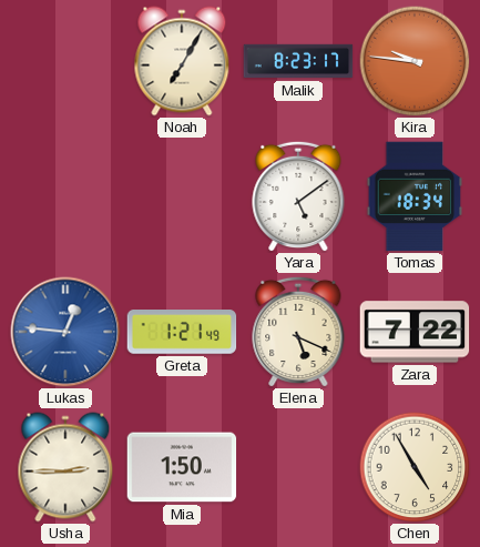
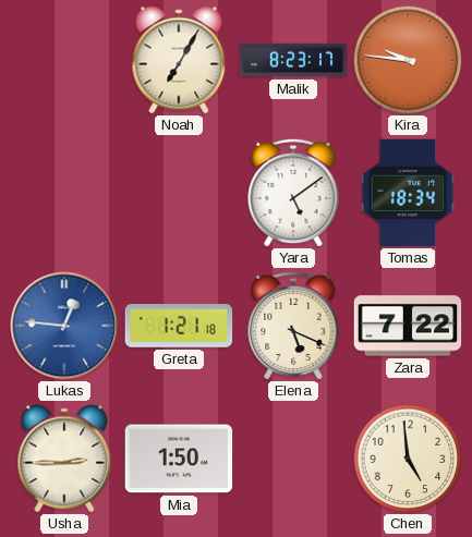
Greta: 1:21:49 -> 1:21:18 (179, 326)
Chen: 4:55 -> 4:59 (408, 459)
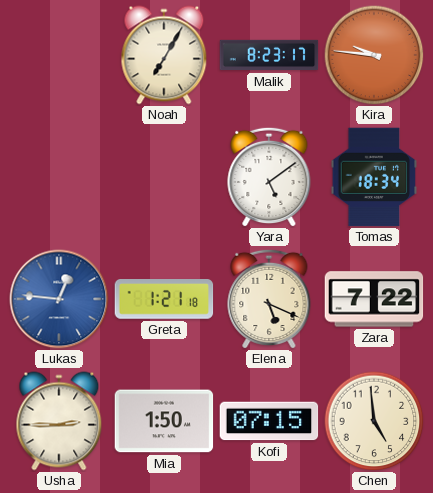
Kofi: none -> 07:15 (269, 421)
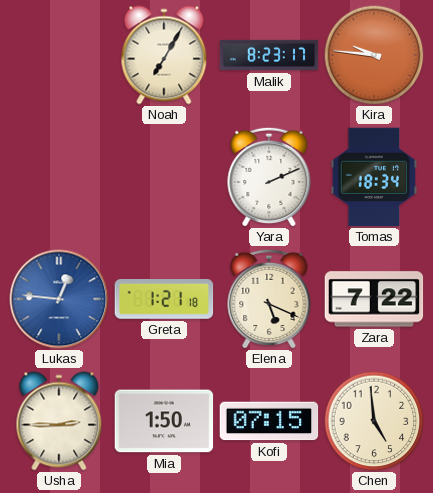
Yara: 5:09 -> 2:11 (269, 177)
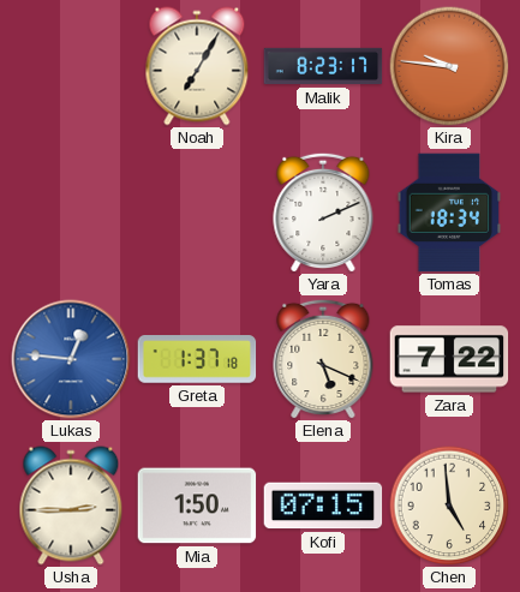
Greta: 1:21 -> 1:37 (197, 359)
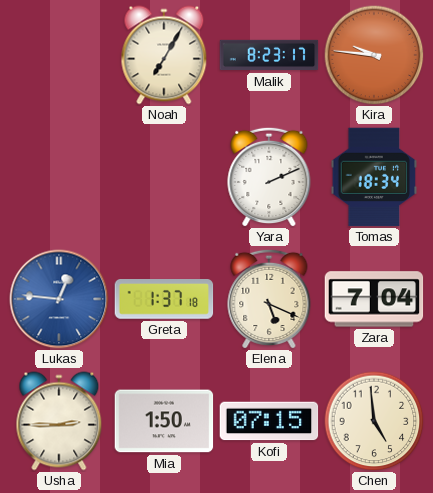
Zara: 7:22 -> 7:04 (374, 299)
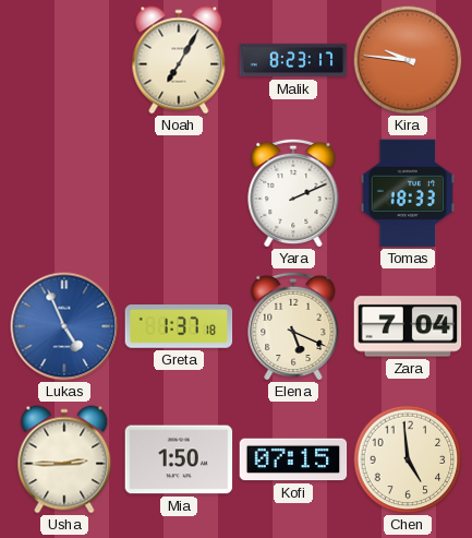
Tomas: 18:34 -> 18:33 (408, 193)
Lukas: 12:46 -> 4:56 (64, 326)
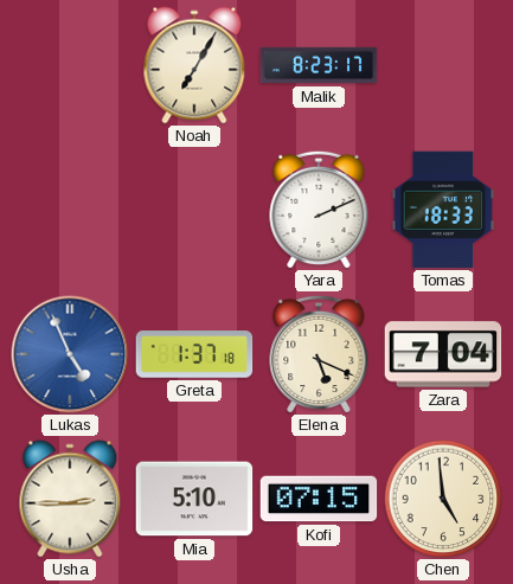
Kira: 9:46 -> none (408, 60)
Mia: 1:50 -> 5:10 (194, 499)
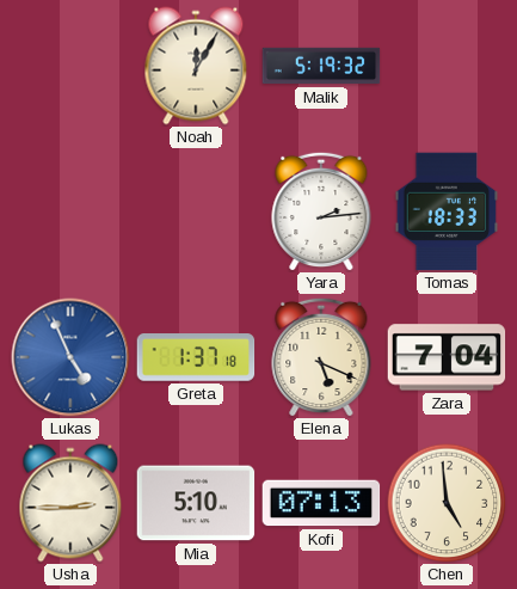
Noah: 7:05 -> 12:05 (196, 66)
Malik: 8:23 -> 5:19 (321, 66)
Yara: 2:11 -> 2:14 (321, 211)
Kofi: 07:15 -> 07:13 (321, 503)
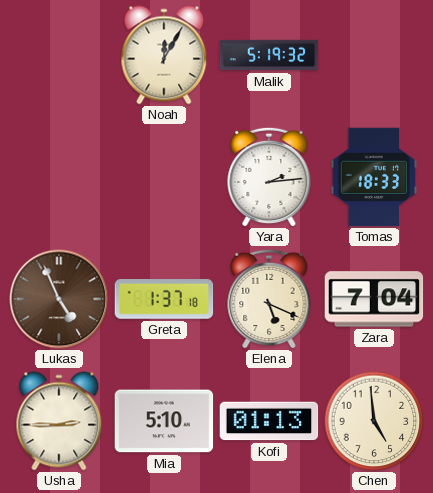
Lukas dial: blue -> brown (59, 299)
Kofi: 07:13 -> 01:13 (269, 421)
